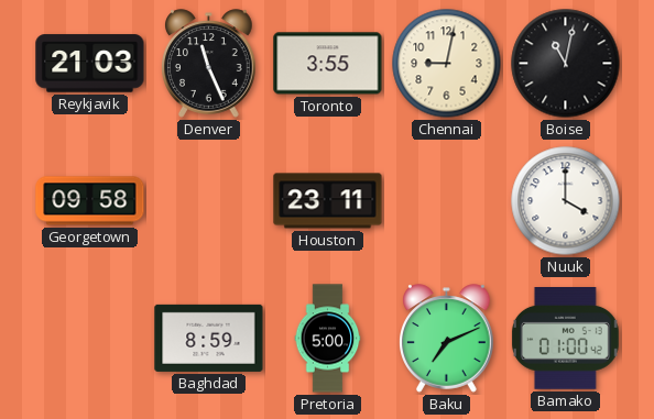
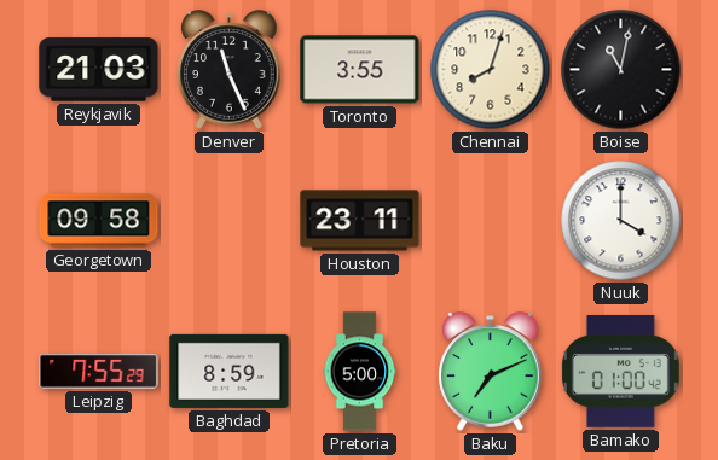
Chennai: 9:02 -> 8:03 (491, 70)
Leipzig: none -> 7:55 (99, 372)
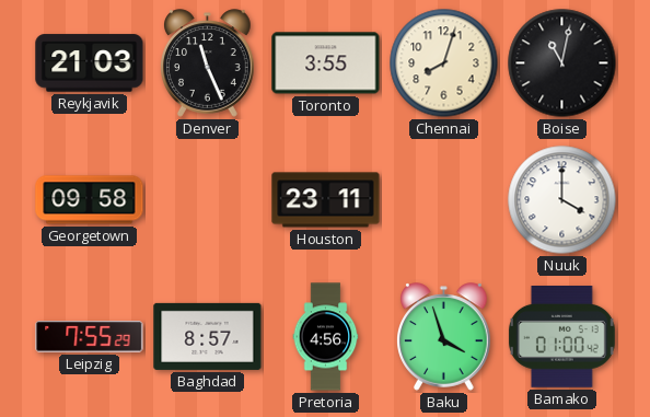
Baghdad: 8:59 -> 8:57 (208, 336)
Pretoria: 5:00 -> 4:56 (326, 337)
Baku: 7:11 -> 3:57 (444, 337)
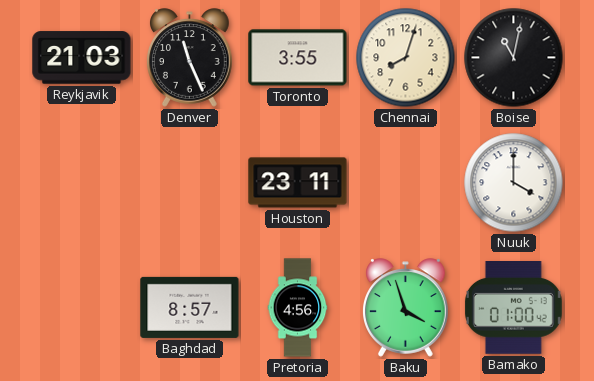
Georgetown: 09:58 -> none (90, 200)
Leipzig: 7:55 -> none (90, 337)
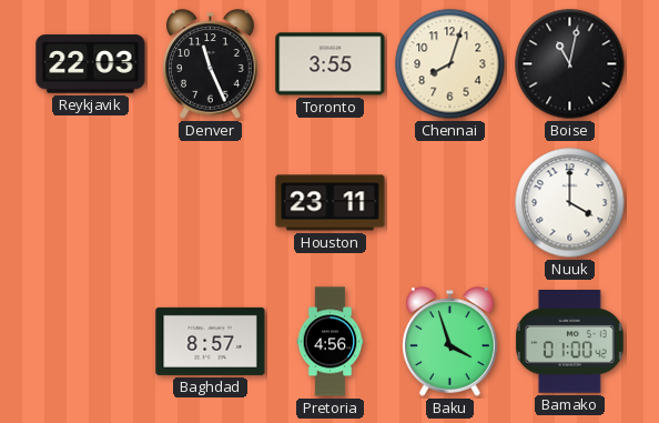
Reykjavik: 21:03 -> 22:03 (91, 64)
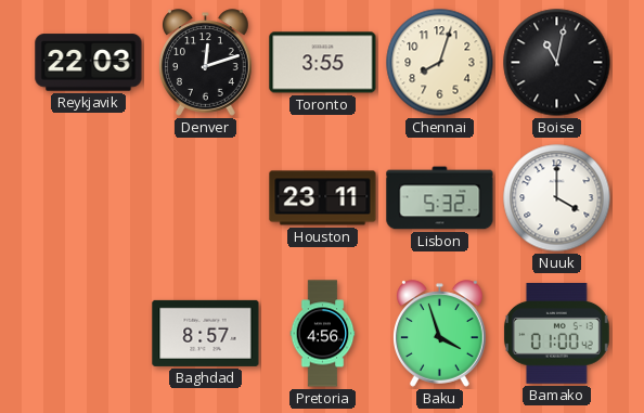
Denver: 11:26 -> 12:12 (206, 63)
Lisbon: none -> 5:32 (440, 198)
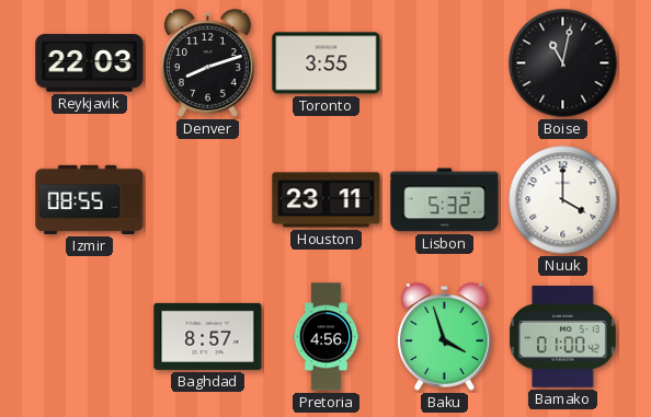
Denver: 12:12 -> 8:12 (208, 63)
Chennai: 8:03 -> none (440, 63)
Izmir: none -> 08:55 (90, 199)
